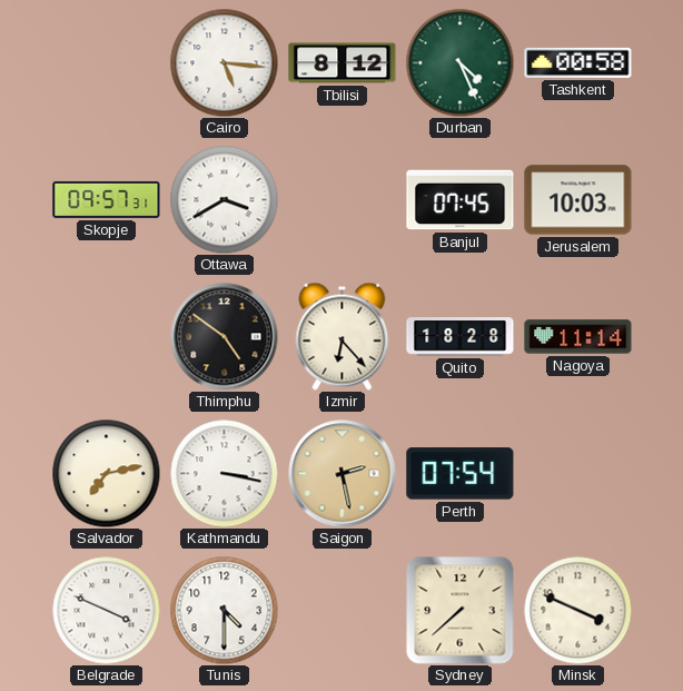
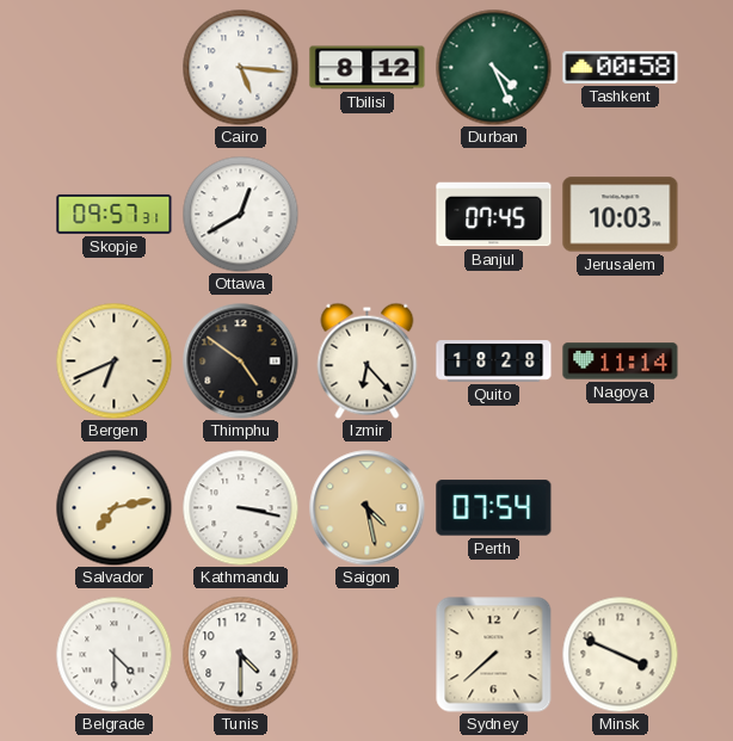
Ottawa: 3:40 -> 12:40 (240, 214)
Bergen: none -> 6:41 (113, 360)
Saigon: 2:28 -> 4:28 (368, 508)
Belgrade: 3:49 -> 4:30 (113, 654)
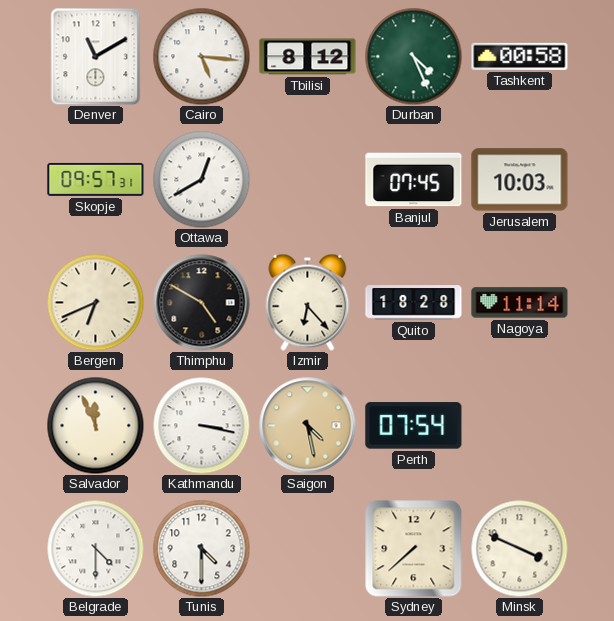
Denver: none -> 11:10 (96, 56)
Thimphu: 4:51 -> 4:50 (202, 303)
Salvador: 7:13 -> 11:56 (95, 425)
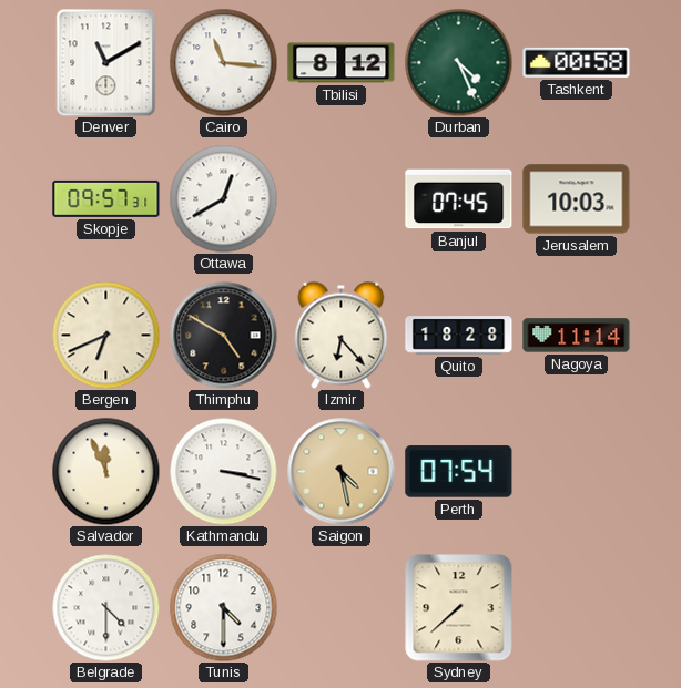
Cairo: 5:16 -> 11:16 (223, 62)
Minsk: 3:49 -> none (519, 548)
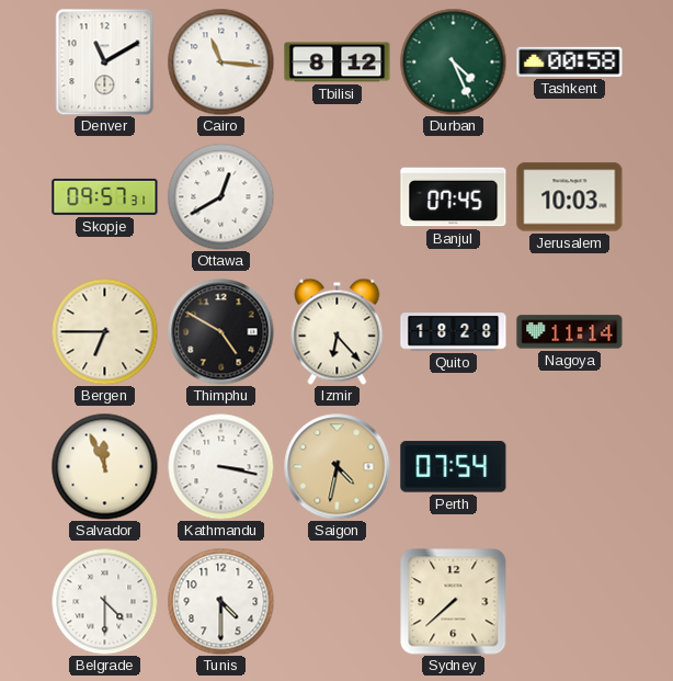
Bergen: 6:41 -> 6:45 (104, 331)
Saigon: 4:28 -> 4:32 (338, 467)
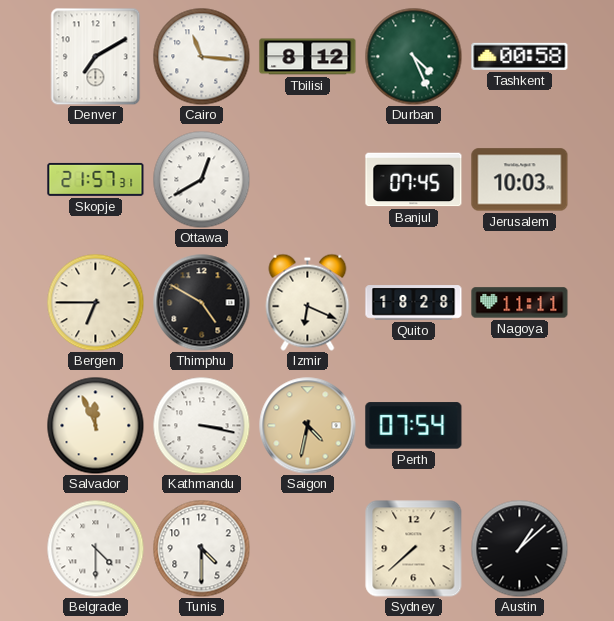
Denver: 11:10 -> 7:10 (96, 56)
Skopje: 09:57 -> 21:57 (96, 179)
Izmir: 6:23 -> 6:19 (308, 302)
Nagoya: 11:14 -> 11:11 (520, 303)
Austin: none -> 1:08 (519, 548)
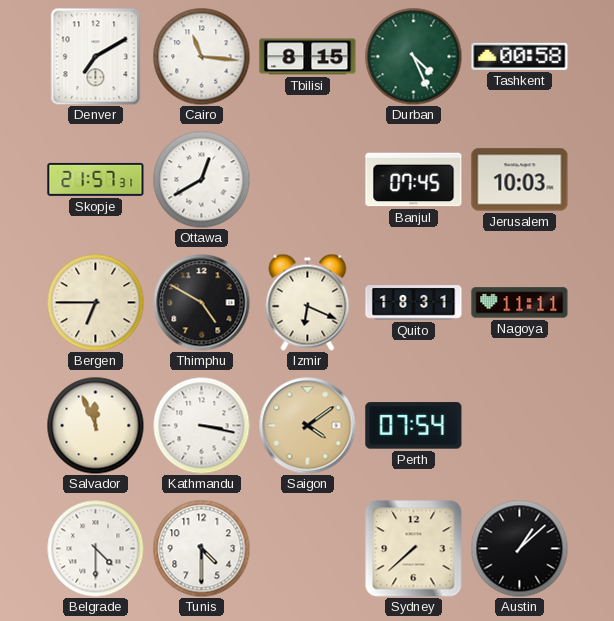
Tbilisi: 8:12 -> 8:15 (308, 57)
Quito: 18:28 -> 18:31 (414, 303)
Saigon: 4:32 -> 4:09 (308, 426)
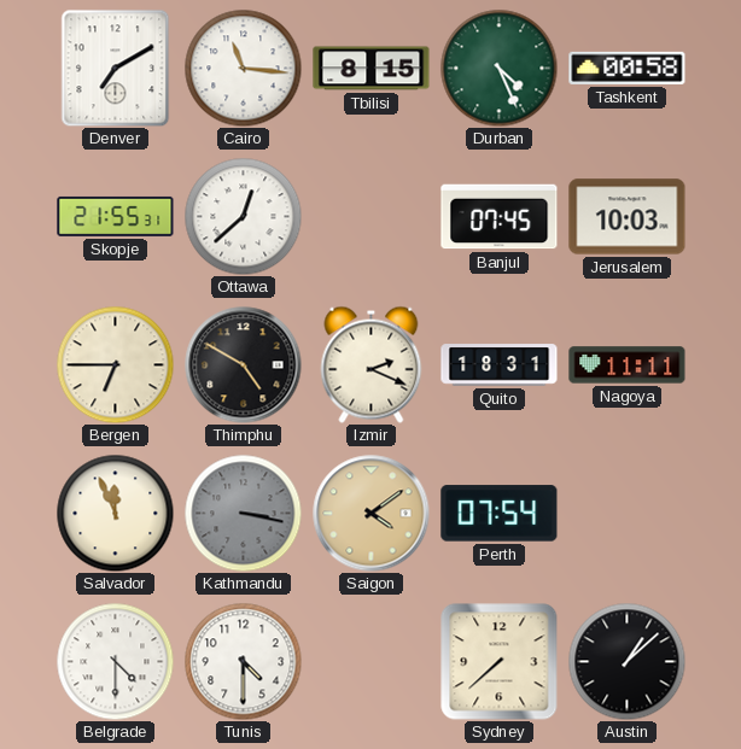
Skopje: 21:57 -> 21:55 (116, 216)
Ottawa: 12:40 -> 12:38 (243, 216)
Izmir: 6:19 -> 2:19 (372, 364)
Kathmandu dial: white -> grey (243, 513)
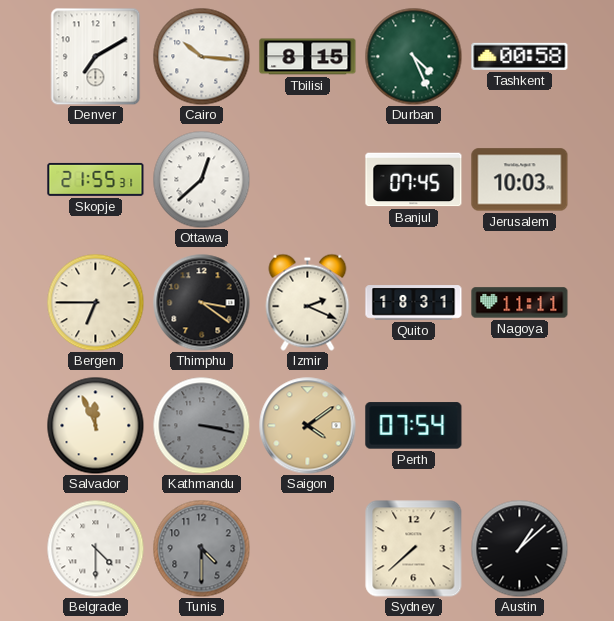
Cairo: 11:16 -> 10:16 (201, 56)
Thimphu: 4:50 -> 3:21 (202, 303)
Tunis dial: white -> grey (201, 548)
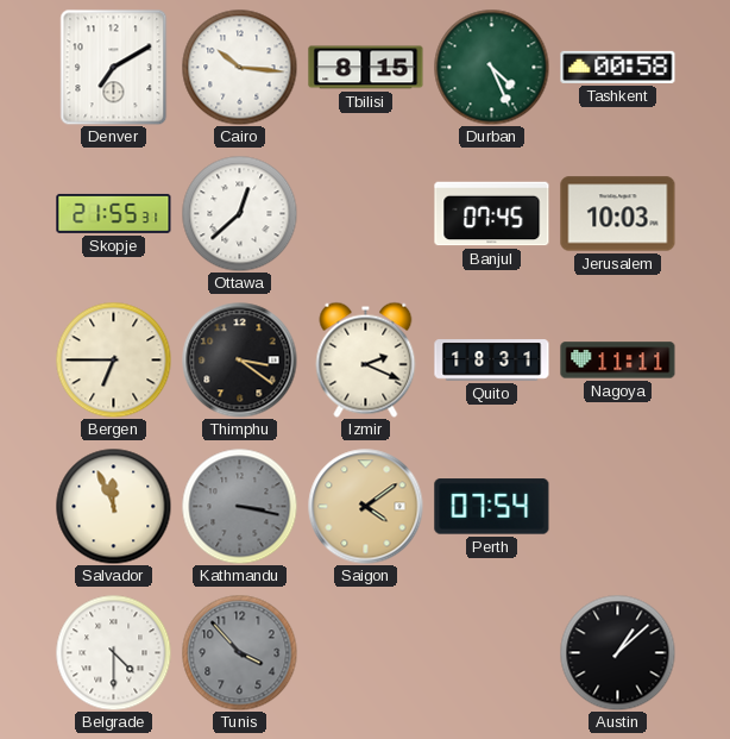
Tunis: 4:30 -> 3:53 (239, 652)
Sydney: 7:38 -> none (414, 549)
